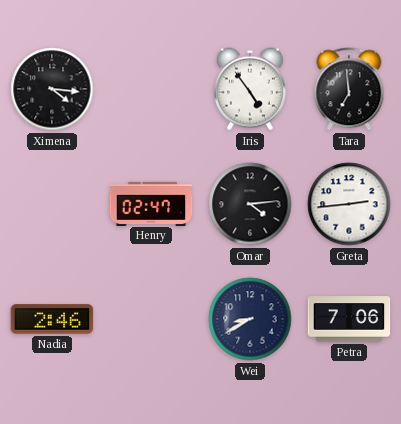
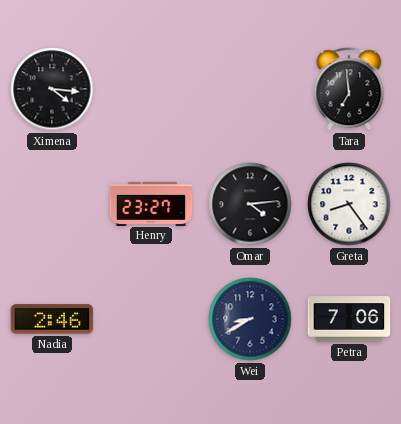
Iris: 4:54 -> none (250, 89)
Henry: 02:47 -> 23:27 (151, 203)
Greta: 2:44 -> 8:24 (349, 204)
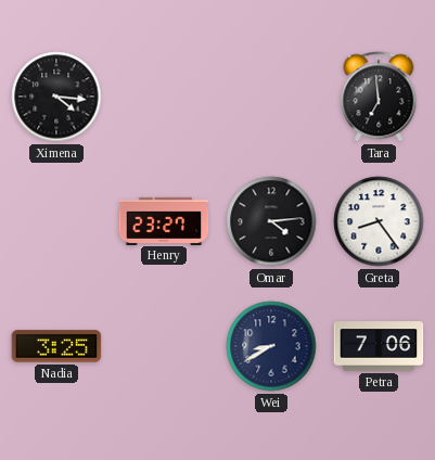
Nadia: 2:46 -> 3:25 (56, 346)
